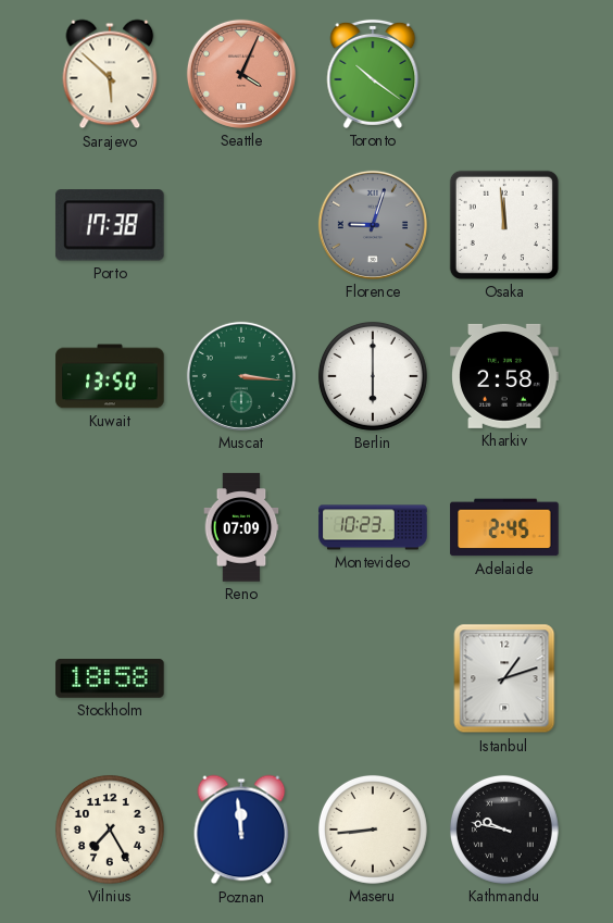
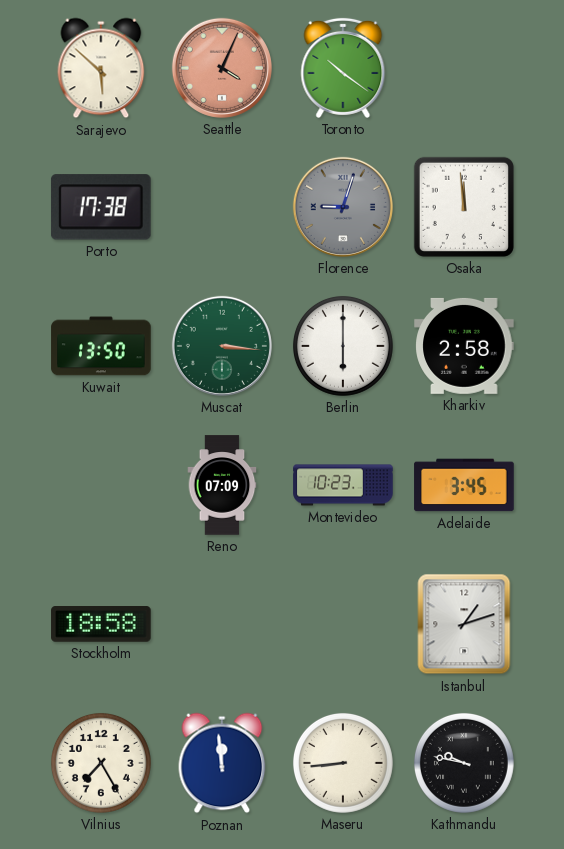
Adelaide: 2:45 -> 3:45 (464, 485)
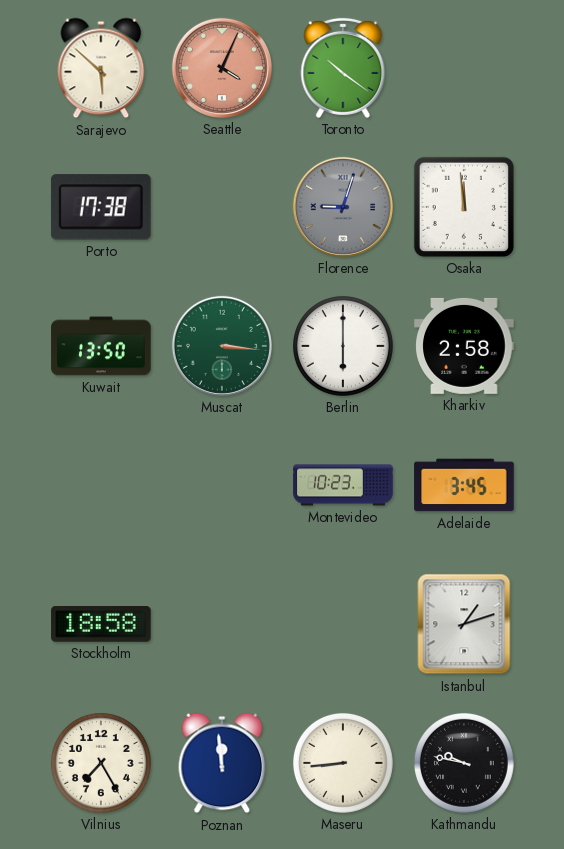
Reno: 07:09 -> none (222, 485)
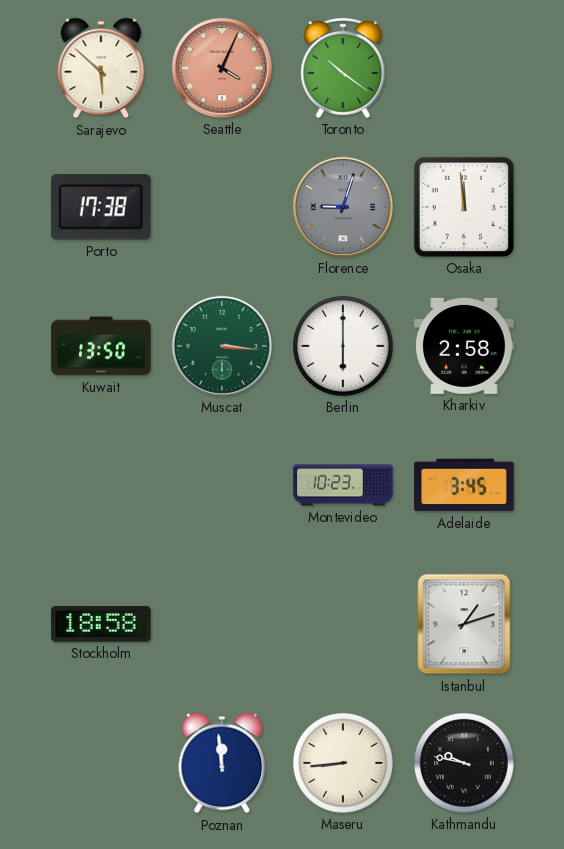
Vilnius: 7:25 -> none (101, 763)
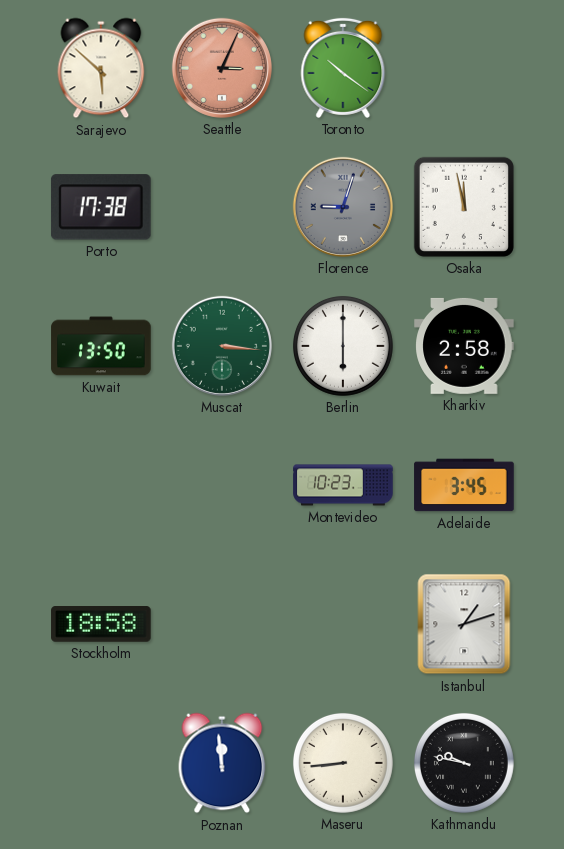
Seattle: 4:04 -> 3:04 (222, 68)
Osaka: 11:59 -> 11:58 (464, 207)
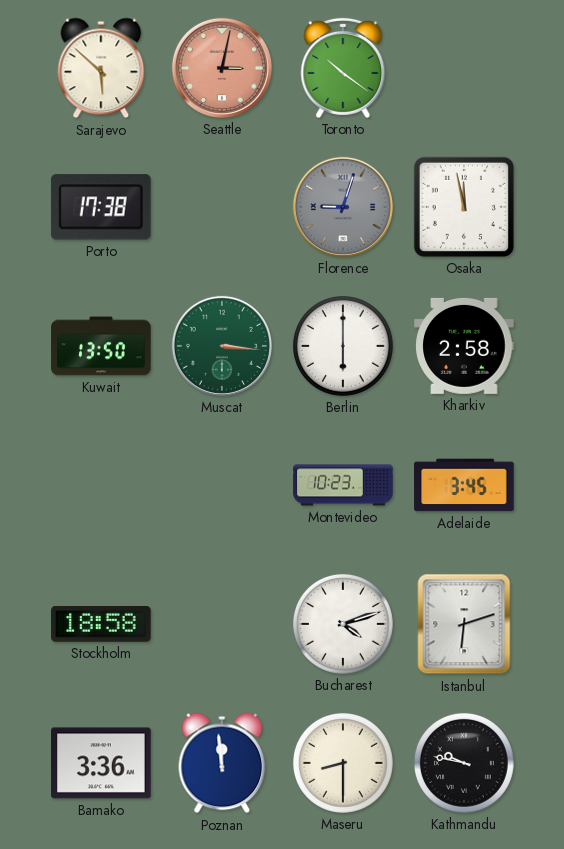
Seattle: 3:04 -> 3:02 (222, 68)
Bucharest: none -> 4:12 (343, 624)
Istanbul: 1:12 -> 6:12 (464, 624)
Bamako: none -> 3:36 (101, 763)
Maseru: 8:44 -> 8:30 (343, 763)
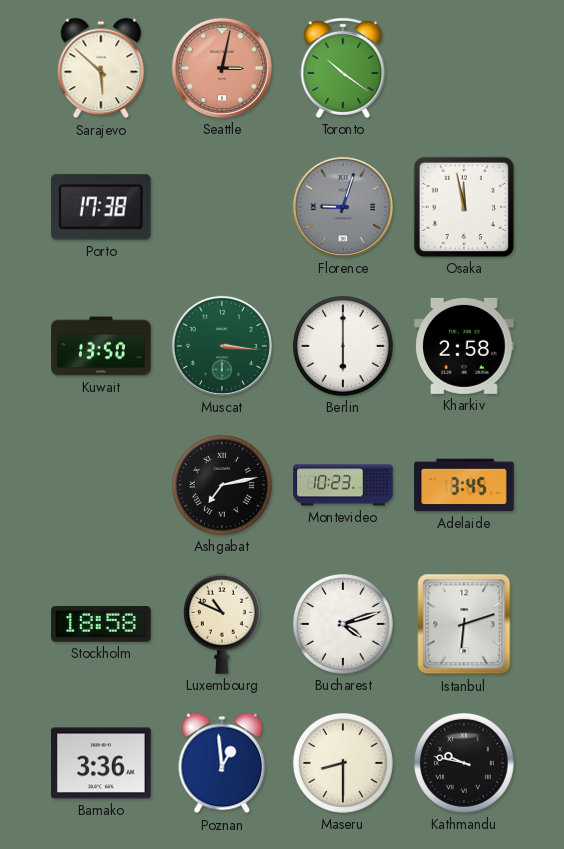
Ashgabat: none -> 7:13 (222, 485)
Luxembourg: none -> 10:49 (222, 624)
Poznan: 11:59 -> 12:59 (222, 763)
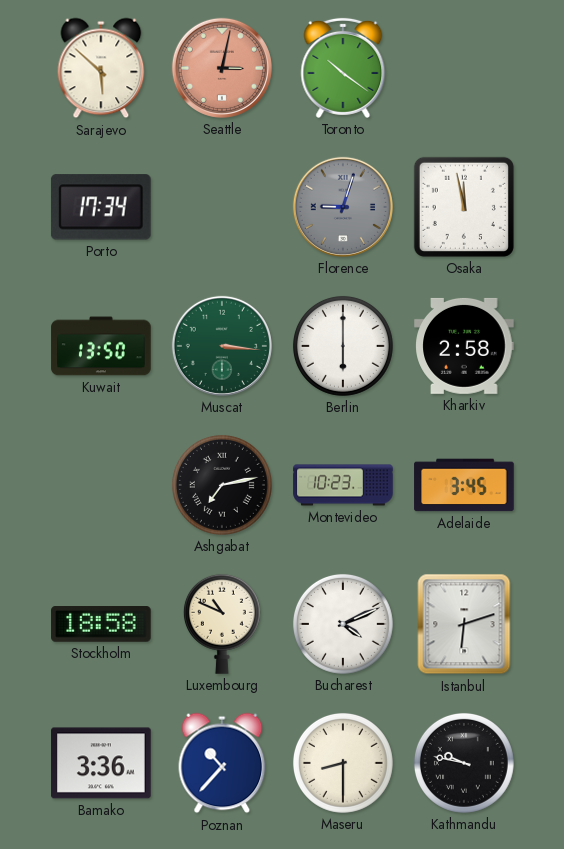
Porto: 17:38 -> 17:34 (101, 207)
Bucharest: 4:12 -> 4:11 (343, 624)
Poznan: 12:59 -> 10:37 (222, 763)
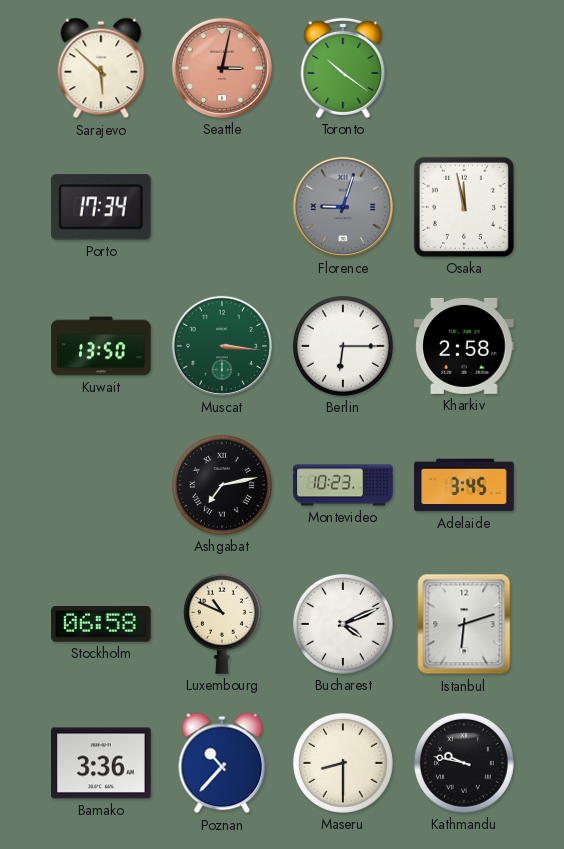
Berlin: 6:00 -> 6:15 (343, 346)
Stockholm: 18:58 -> 06:58 (101, 625)
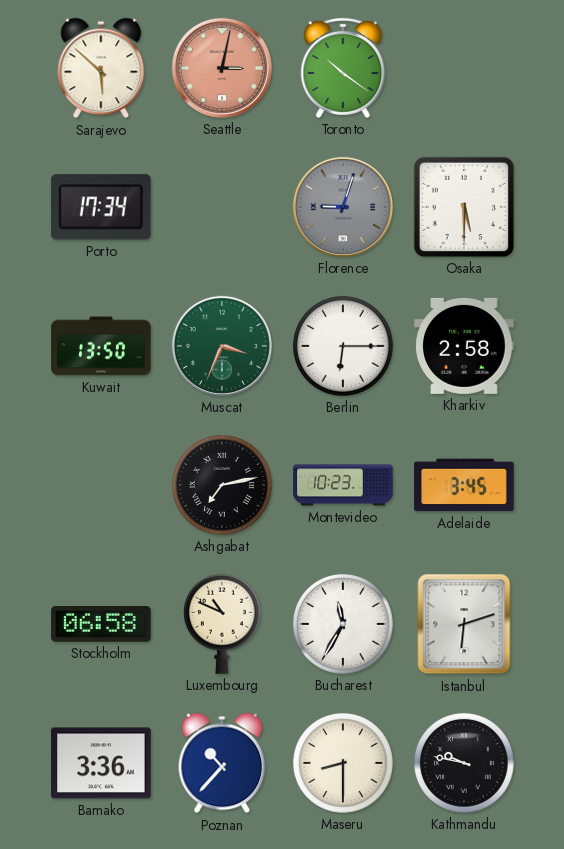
Osaka: 11:58 -> 5:30 (464, 207)
Muscat: 3:16 -> 3:34 (222, 346)
Bucharest: 4:11 -> 11:35 (343, 624)
